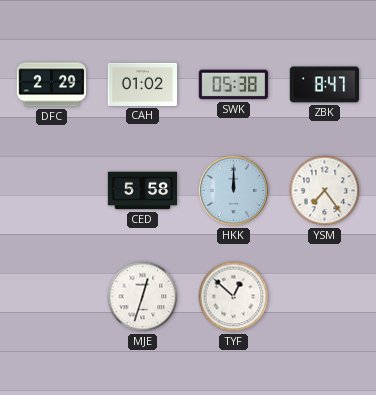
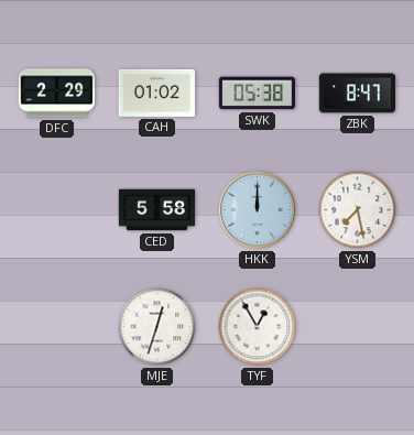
YSM: 7:24 -> 7:28 (358, 210)
TYF: 12:52 -> 12:55 (258, 327)
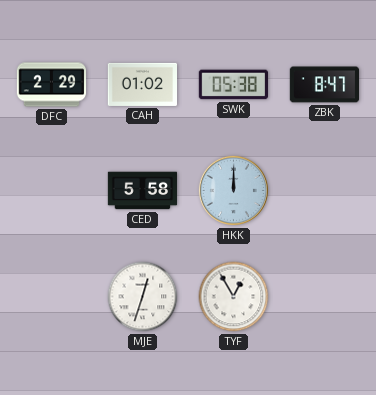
YSM: 7:28 -> none (358, 210)
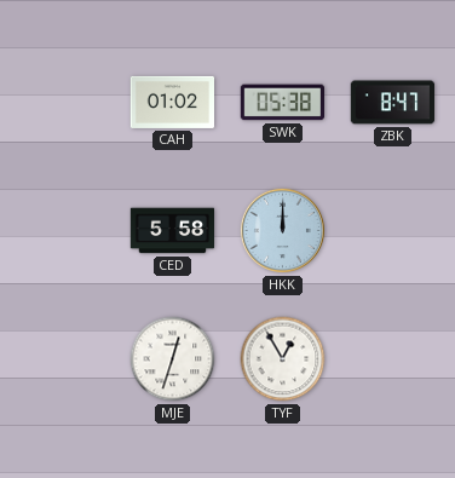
DFC: 2:29 -> none (52, 85)
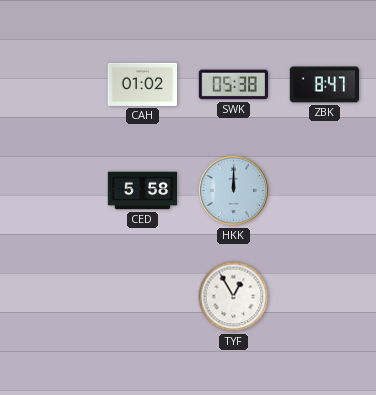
MJE: 12:33 -> none (173, 359)
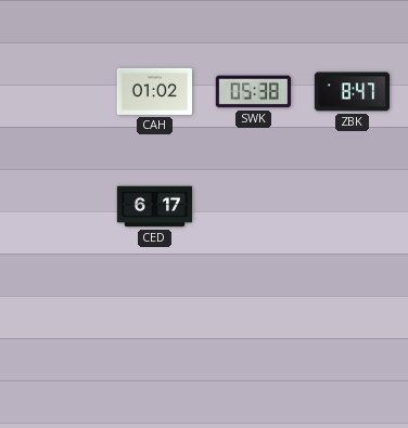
CED: 5:58 -> 6:17 (155, 207)
HKK: 12:00 -> none (233, 190)
TYF: 12:55 -> none (234, 297)
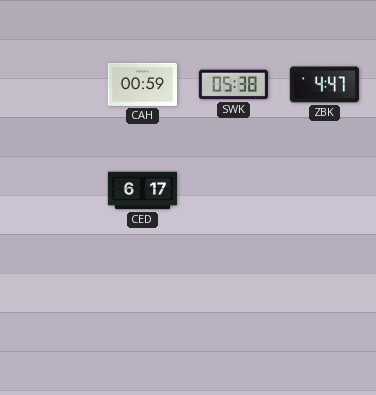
CAH: 01:02 -> 00:59 (143, 84)
ZBK: 8:47 -> 4:47 (325, 85)
